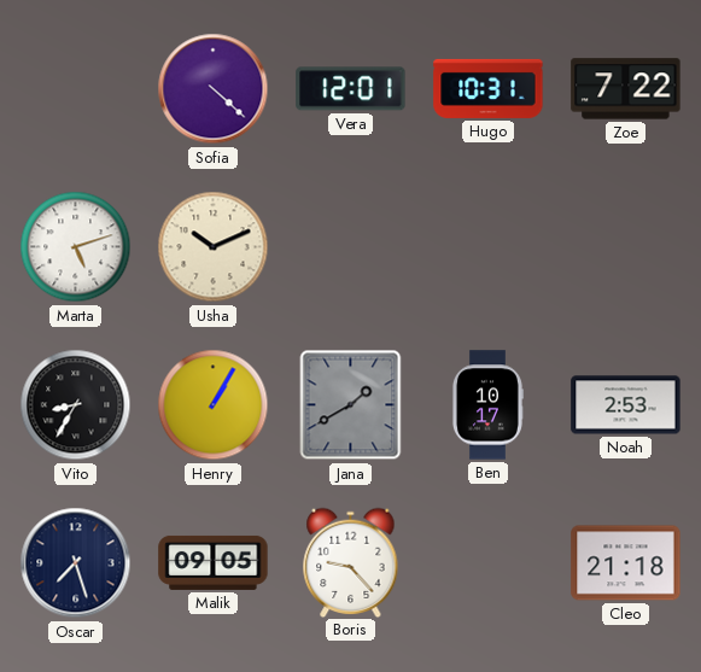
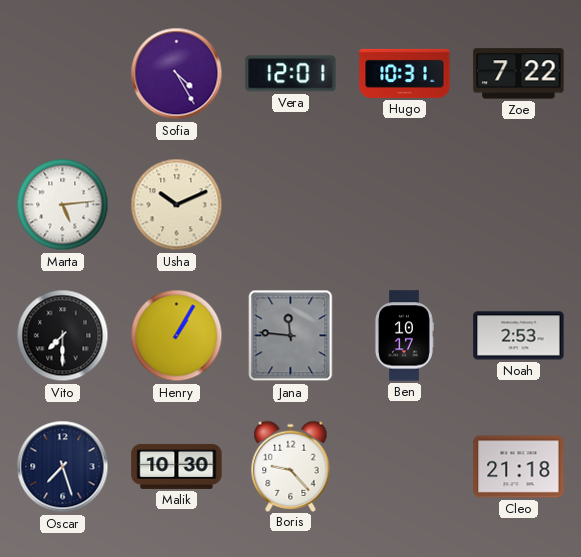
Sofia: 4:22 -> 4:25 (177, 74)
Marta: 5:12 -> 5:14 (63, 205)
Vito: 8:35 -> 7:30 (63, 336)
Jana: 1:40 -> 11:46 (291, 336)
Malik: 09:05 -> 10:30 (177, 466)
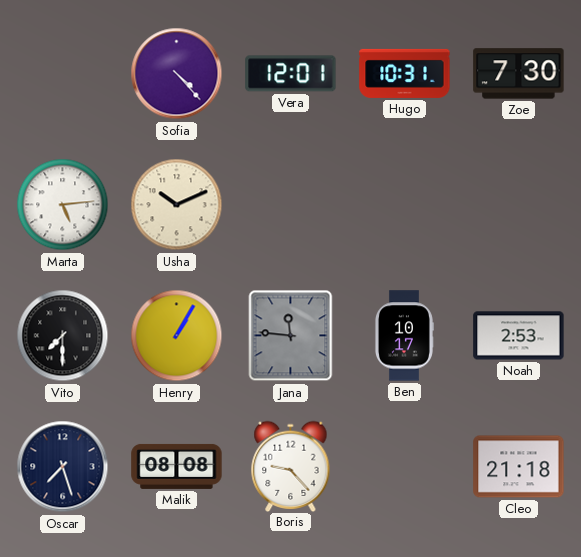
Sofia: 4:25 -> 4:23 (177, 74)
Zoe: 7:22 -> 7:30 (519, 74)
Malik: 10:30 -> 08:08 (177, 466)
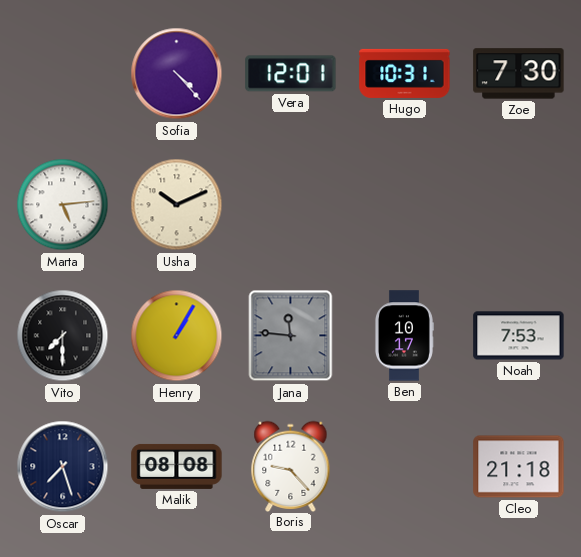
Noah: 2:53 -> 7:53 (519, 336)
